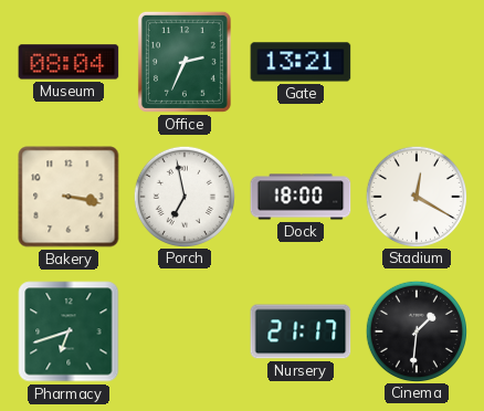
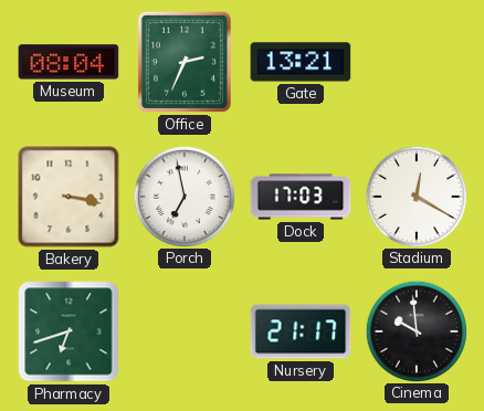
Dock: 18:00 -> 17:03 (301, 197)
Cinema: 1:31 -> 9:59 (415, 330)
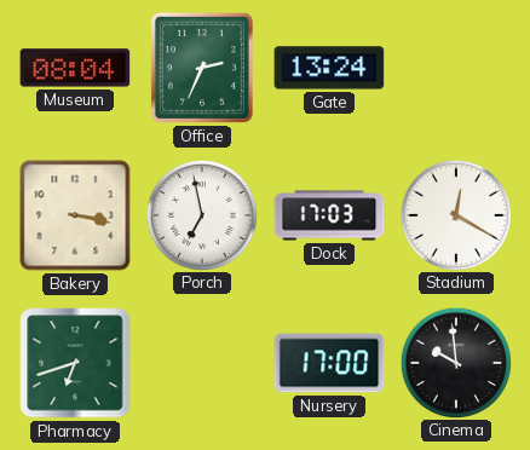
Gate: 13:21 -> 13:24 (329, 68)
Nursery: 21:17 -> 17:00 (329, 363)
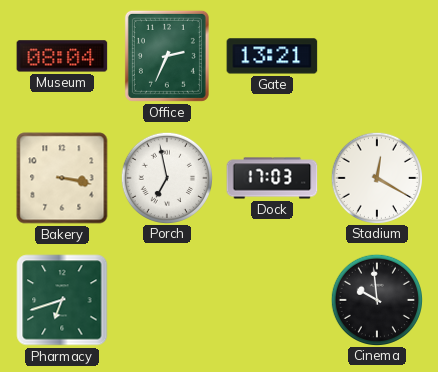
Gate: 13:24 -> 13:21 (272, 56)
Nursery: 17:00 -> none (329, 363)
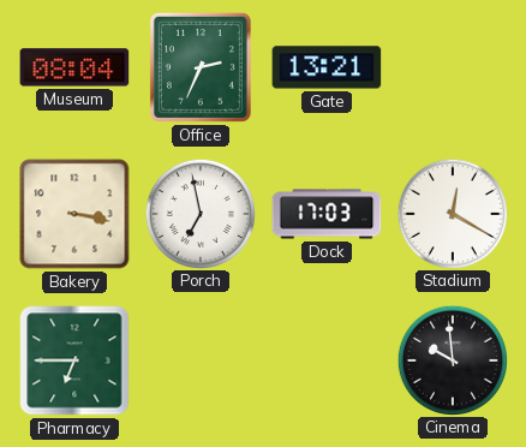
Pharmacy: 6:42 -> 6:45 (74, 360)
